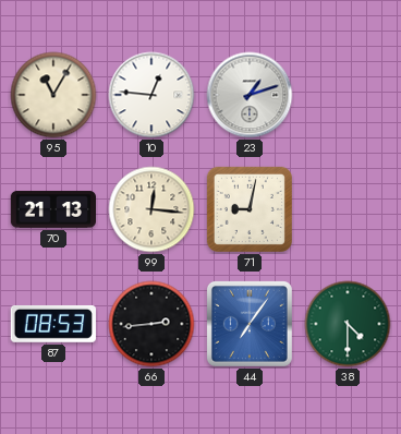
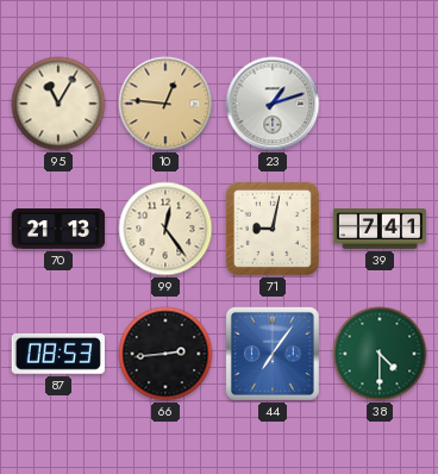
10 dial: white -> champagne (165, 104)
99: 12:16 -> 12:24 (165, 229)
39: none -> 7:41 (380, 229)
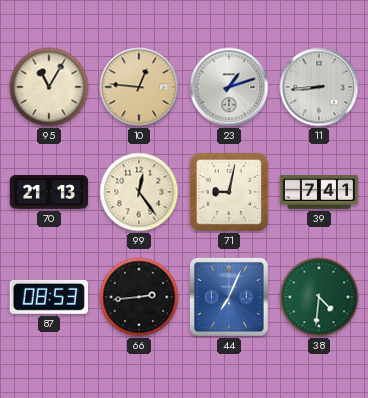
11: none -> 8:44 (319, 87)
44: 7:06 -> 7:04 (229, 297)
38: 4:30 -> 4:31 (319, 297)
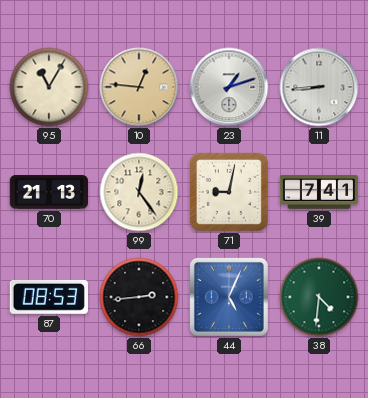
44: 7:04 -> 5:04 (229, 297)
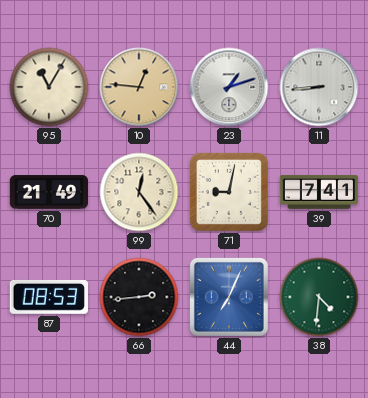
70: 21:13 -> 21:49 (48, 192)
44: 5:04 -> 7:04 (229, 297)
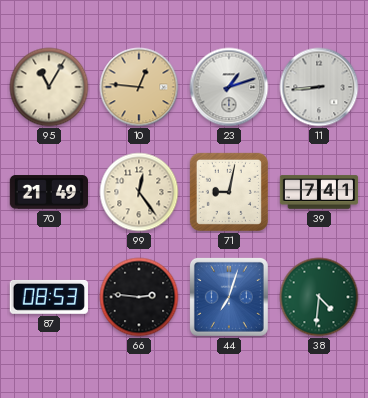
66: 2:44 -> 2:46 (139, 297)
44: 7:04 -> 7:03 (229, 297)
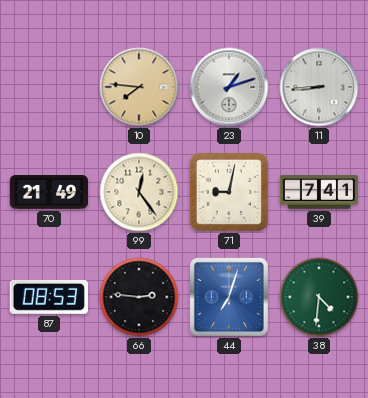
95: 11:05 -> none (49, 87)
10: 12:46 -> 7:46 (139, 87)
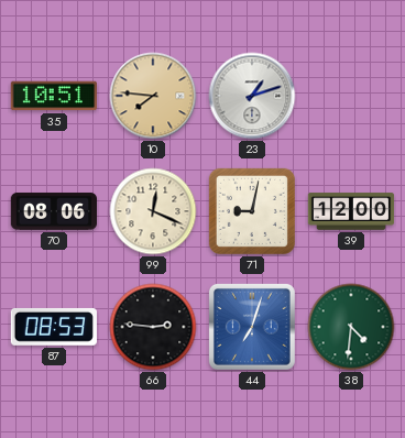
35: none -> 10:51 (53, 96)
11: 8:44 -> none (319, 87)
70: 21:49 -> 08:06 (53, 211)
99: 12:24 -> 12:19 (153, 211)
39: 7:41 -> 12:00 (351, 211)
